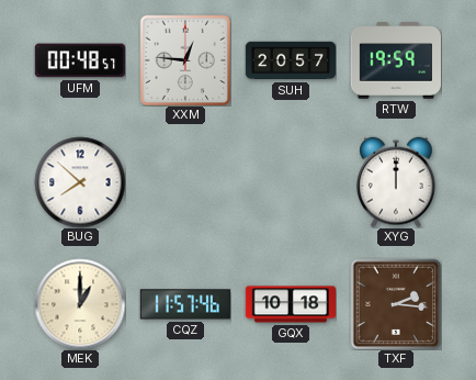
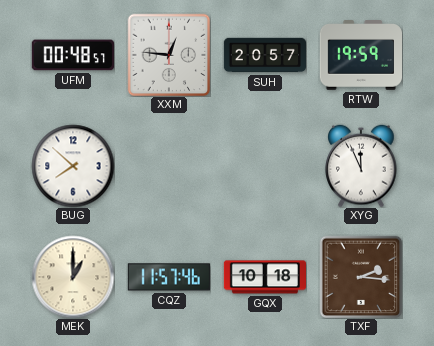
XYG: 12:00 -> 11:56 (361, 166)
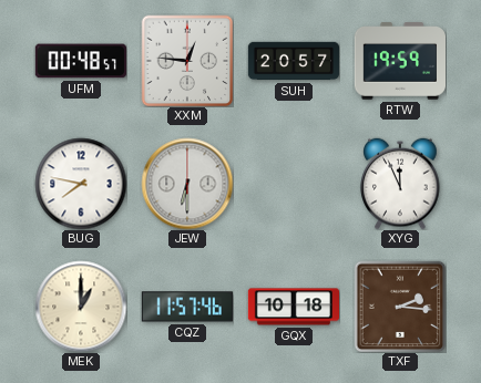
BUG: 7:52 -> 7:47 (81, 184)
JEW: none -> 6:30 (187, 184)
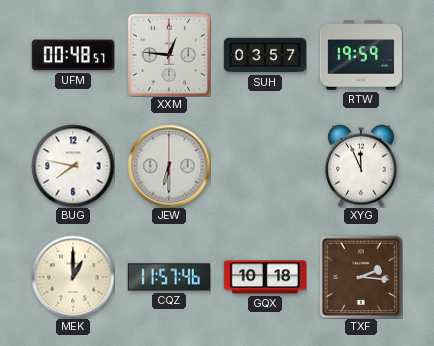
SUH: 20:57 -> 03:57 (264, 55)
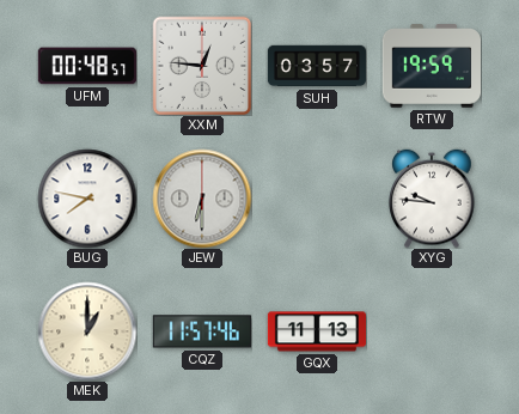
XYG: 11:56 -> 9:46 (432, 199)
GQX: 10:18 -> 11:13 (316, 331)
TXF: 2:16 -> none (361, 277)
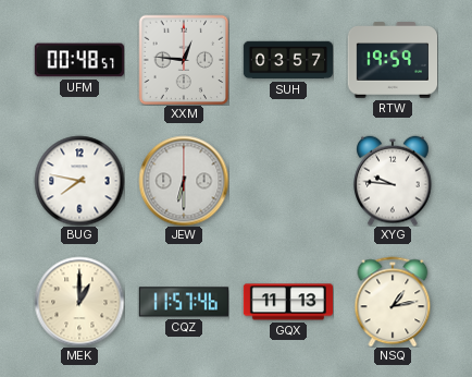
NSQ: none -> 1:13 (393, 302)
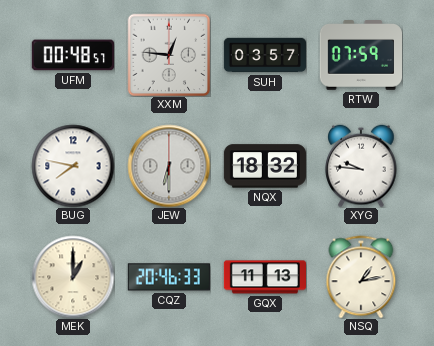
RTW: 19:59 -> 07:59 (360, 55)
NQX: none -> 18:32 (265, 166)
CQZ: 11:57 -> 20:46 (169, 277)
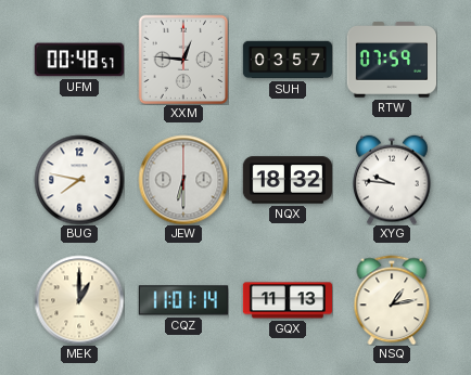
CQZ: 20:46 -> 11:01 (183, 300)
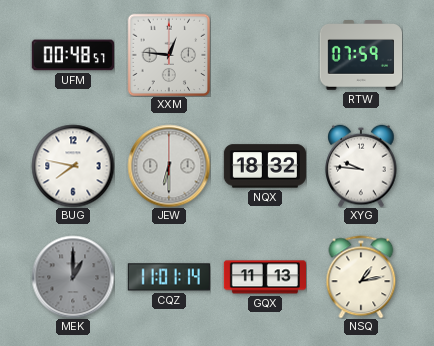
SUH: 03:57 -> none (287, 60)
MEK dial: cream -> grey (73, 277)
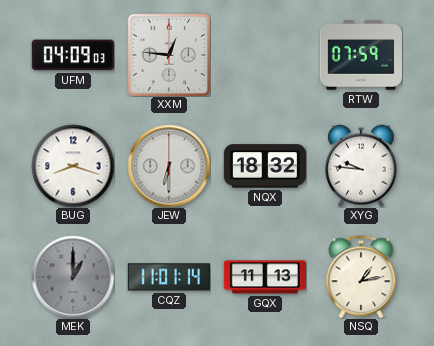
UFM: 00:48 -> 04:09 (73, 55)
BUG: 7:47 -> 8:18 (73, 166)
